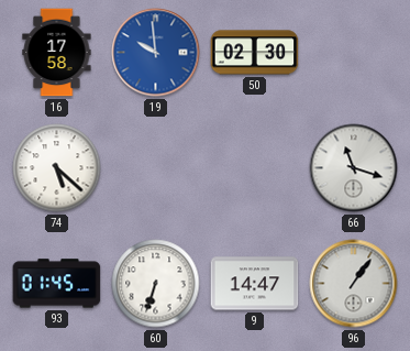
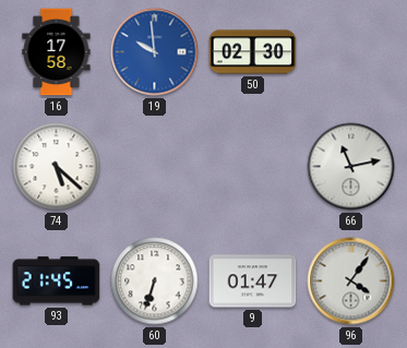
66: 11:18 -> 11:13 (351, 167)
93: 01:45 -> 21:45 (57, 281)
9: 14:47 -> 01:47 (253, 281)
96: 1:06 -> 4:06 (351, 281)
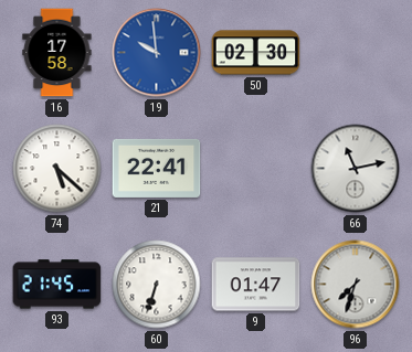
21: none -> 22:41 (157, 168)
96: 4:06 -> 7:33 (356, 285)
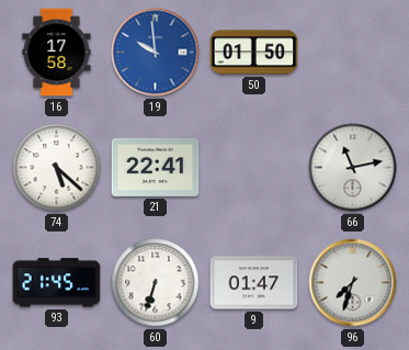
50: 02:30 -> 01:50 (254, 53)
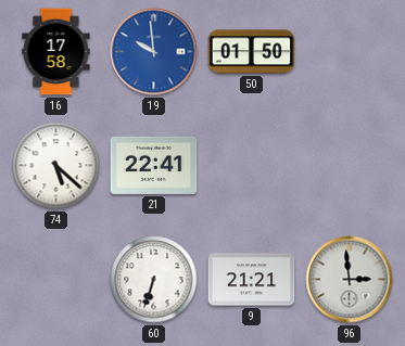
66: 11:13 -> none (353, 168)
93: 21:45 -> none (57, 283)
9: 01:47 -> 21:21 (252, 280)
96: 7:33 -> 2:59 (350, 280)
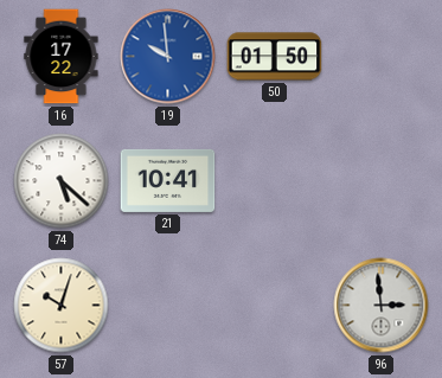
16: 17:58 -> 17:22 (62, 57)
21: 22:41 -> 10:41 (168, 180)
57: none -> 10:03 (62, 306)
60: 6:33 -> none (154, 280)
9: 21:21 -> none (252, 280)
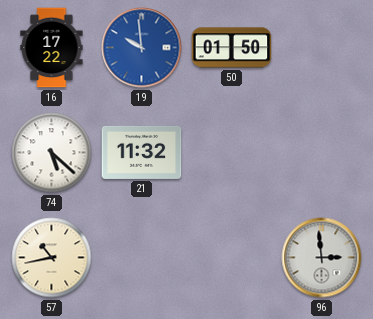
21: 10:41 -> 11:32 (142, 152)
57: 10:03 -> 10:43 (52, 258)
